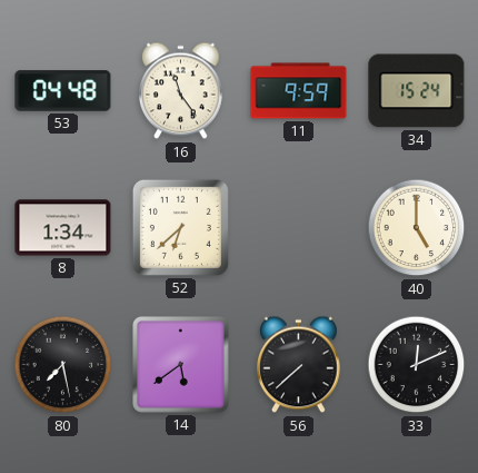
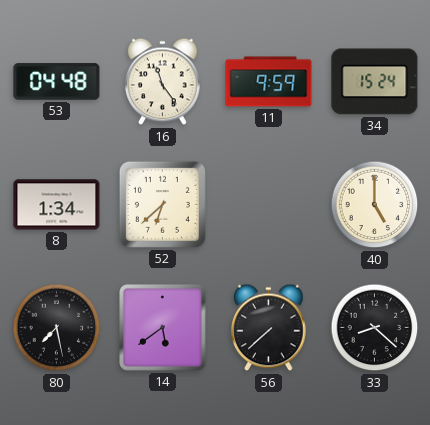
33: 12:11 -> 8:22 (375, 328)
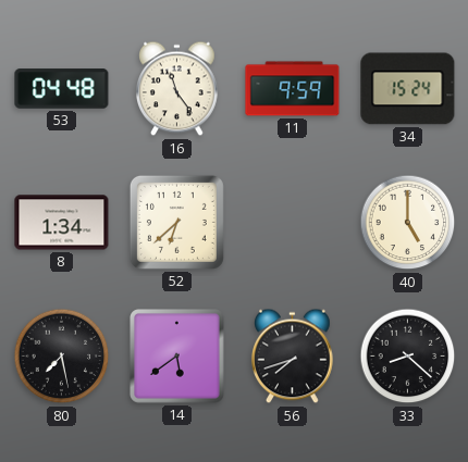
56: 7:38 -> 7:42 (293, 357)
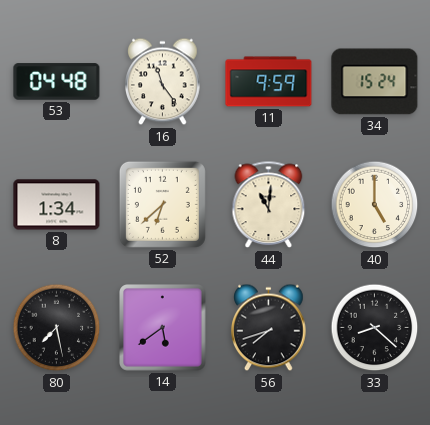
44: none -> 11:01 (269, 205)
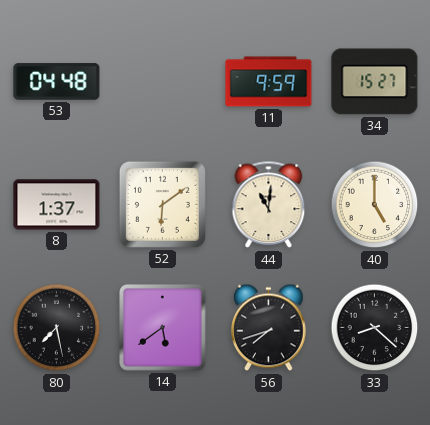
16: 11:24 -> none (163, 82)
34: 15:24 -> 15:27 (375, 82)
8: 1:34 -> 1:37 (57, 205)
52: 6:38 -> 6:09 (162, 204)
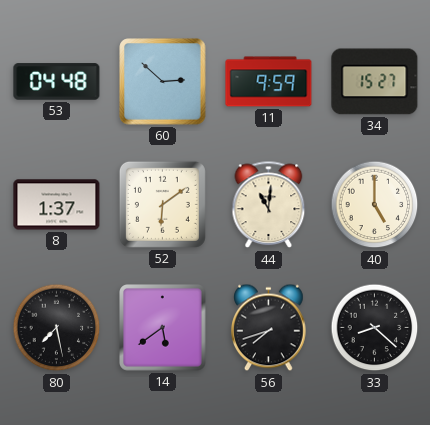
60: none -> 2:52 (163, 82)
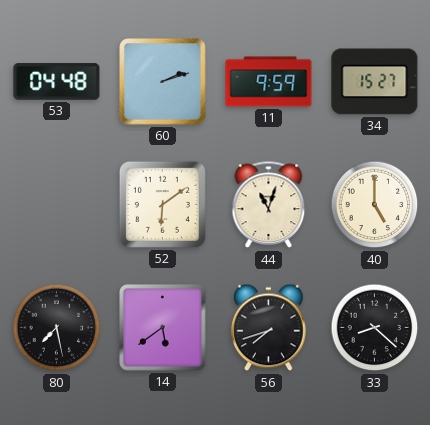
60: 2:52 -> 2:12 (163, 82)
8: 1:37 -> none (57, 205)
44: 11:01 -> 11:03 (269, 205)
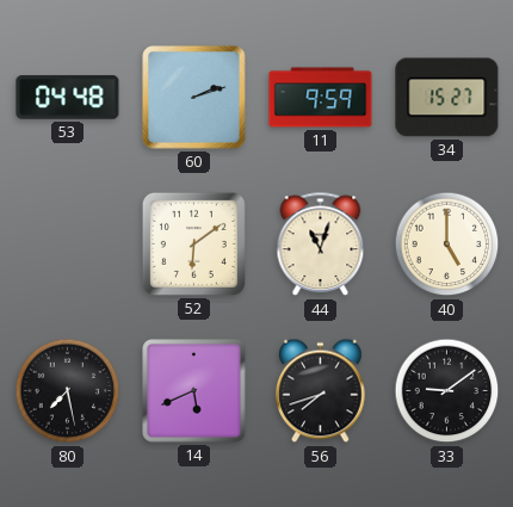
14: 5:39 -> 5:41 (194, 391)
33: 8:22 -> 9:09 (447, 391)
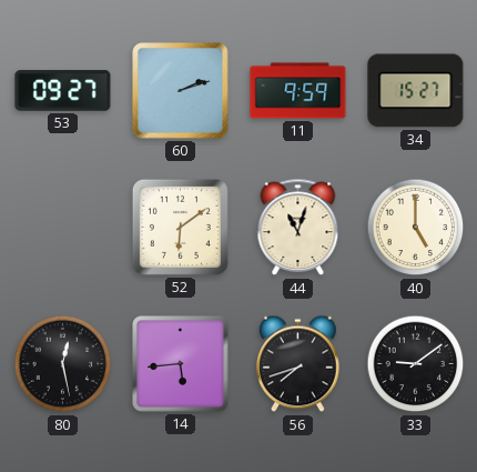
53: 04:48 -> 09:27 (63, 91)
80: 7:28 -> 12:28 (63, 364)
14: 5:41 -> 5:44 (181, 364)
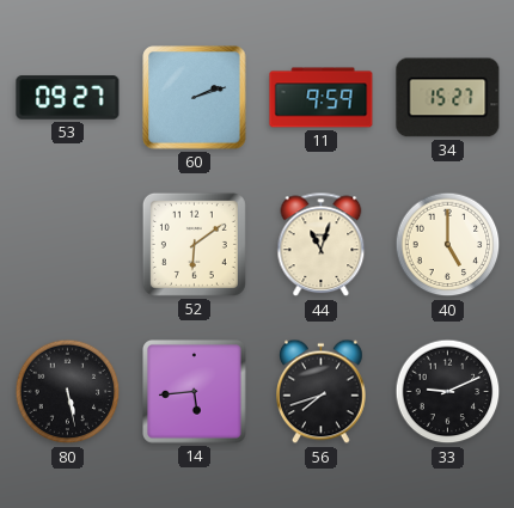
80: 12:28 -> 5:28 (68, 392)
33: 9:09 -> 9:11 (448, 392)
